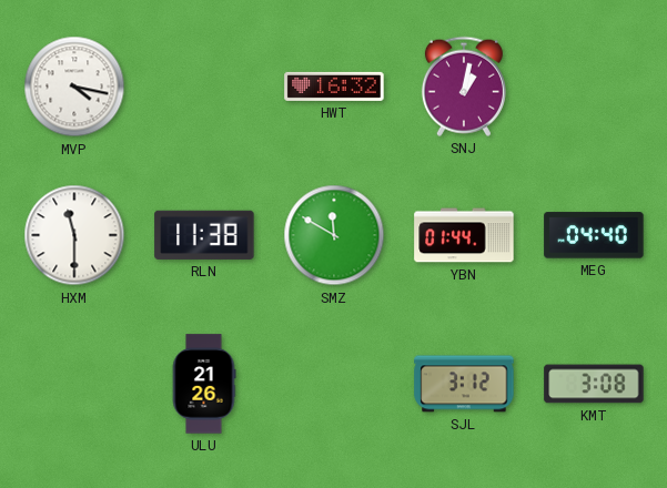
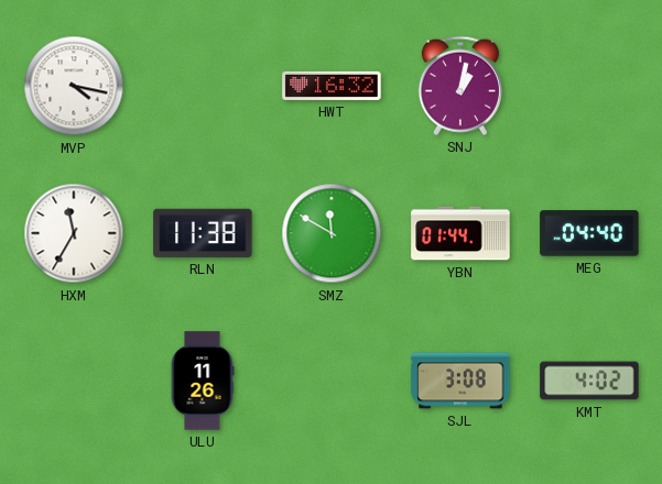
HXM: 11:30 -> 11:35 (74, 233)
ULU: 21:26 -> 11:26 (203, 381)
SJL: 3:12 -> 3:08 (460, 381)
KMT: 3:08 -> 4:02 (589, 381)
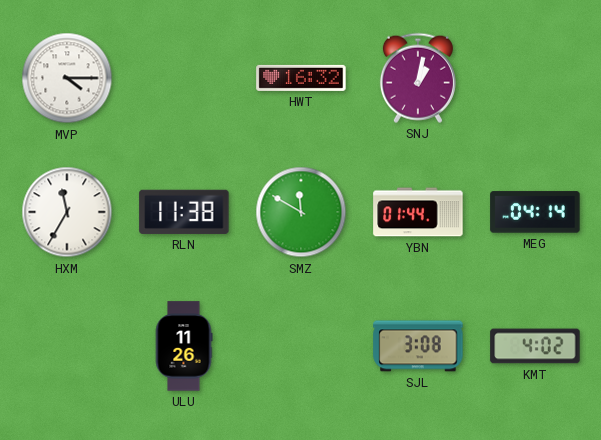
MVP: 4:17 -> 4:15 (67, 78)
MEG: 04:40 -> 04:14 (535, 212)
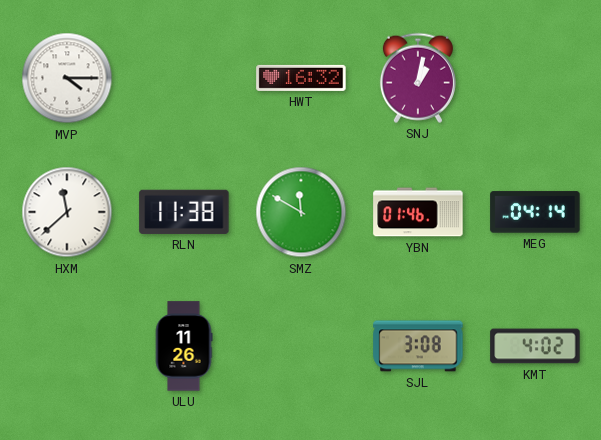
HXM: 11:35 -> 11:38 (67, 212)
YBN: 01:44 -> 01:46 (418, 212)
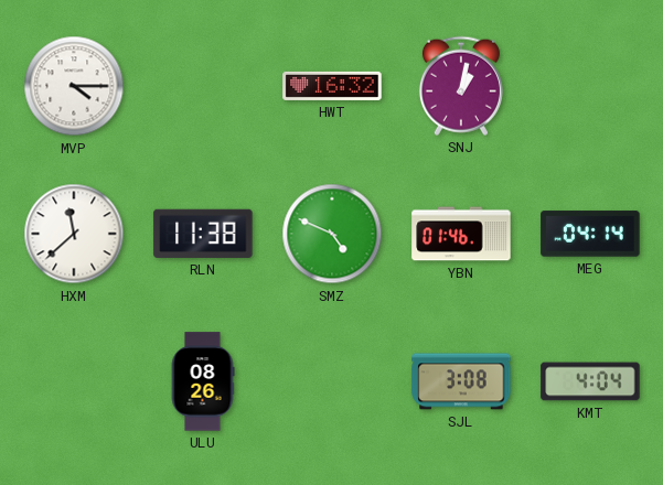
SMZ: 11:50 -> 4:49 (332, 234)
ULU: 11:26 -> 08:26 (203, 381)
KMT: 4:02 -> 4:04 (590, 381)
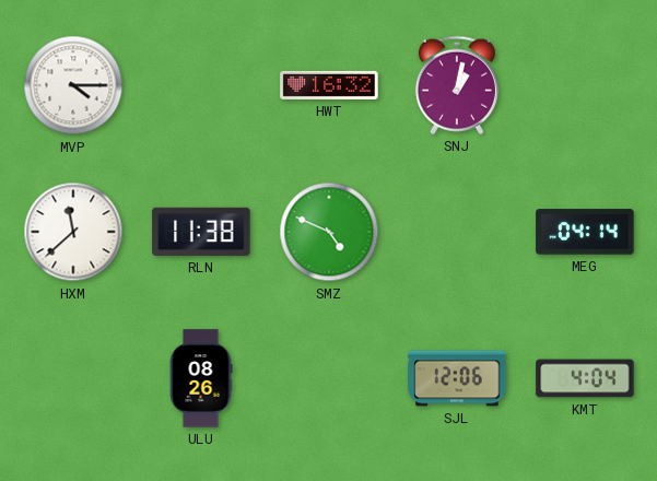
YBN: 01:46 -> none (461, 234)
SJL: 3:08 -> 12:06 (457, 378)
